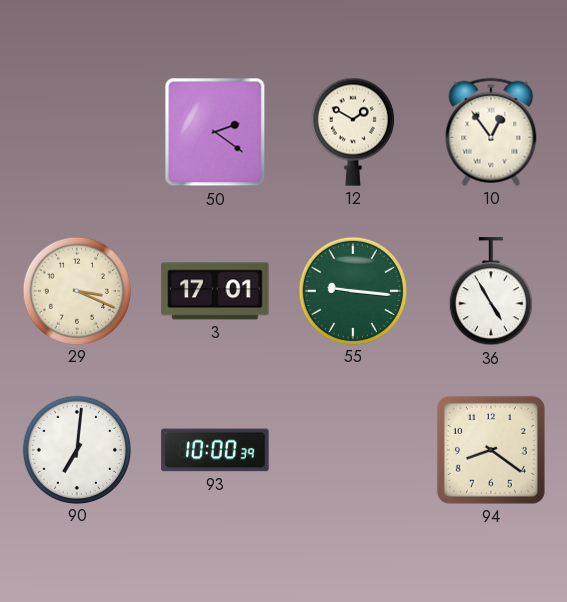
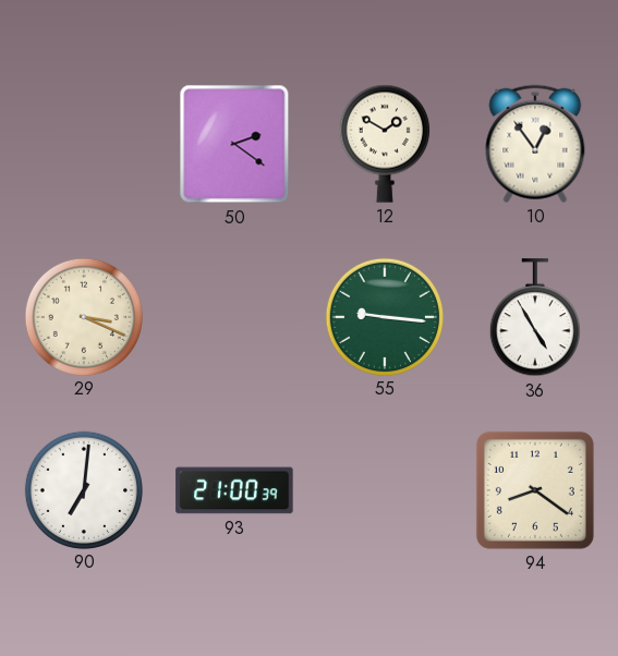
3: 17:01 -> none (215, 291)
93: 10:00 -> 21:00 (234, 490)
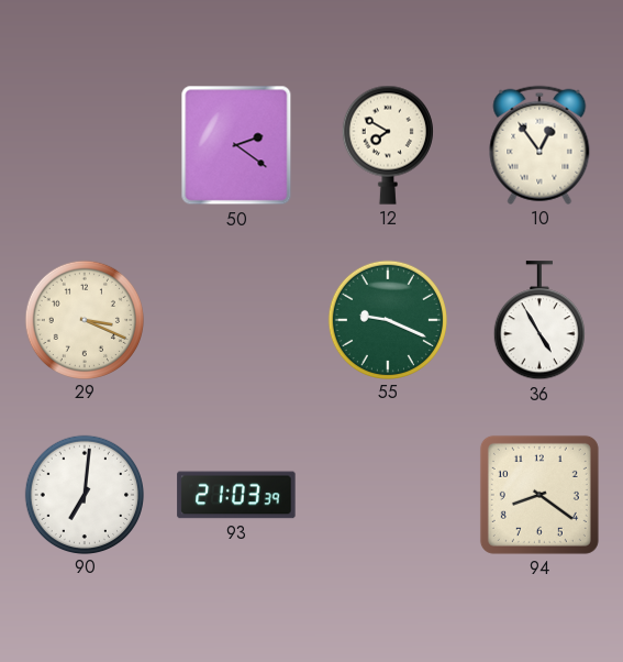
12: 1:50 -> 7:50 (388, 145)
55: 9:16 -> 9:19 (387, 319)
93: 21:00 -> 21:03 (236, 495)
